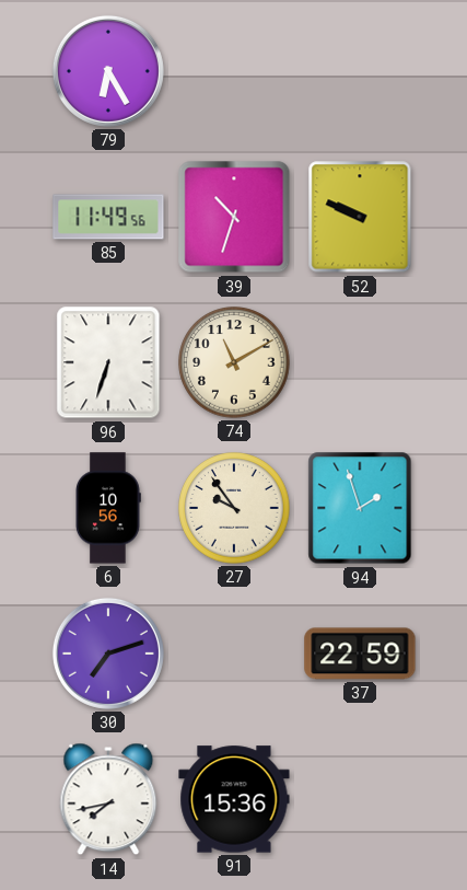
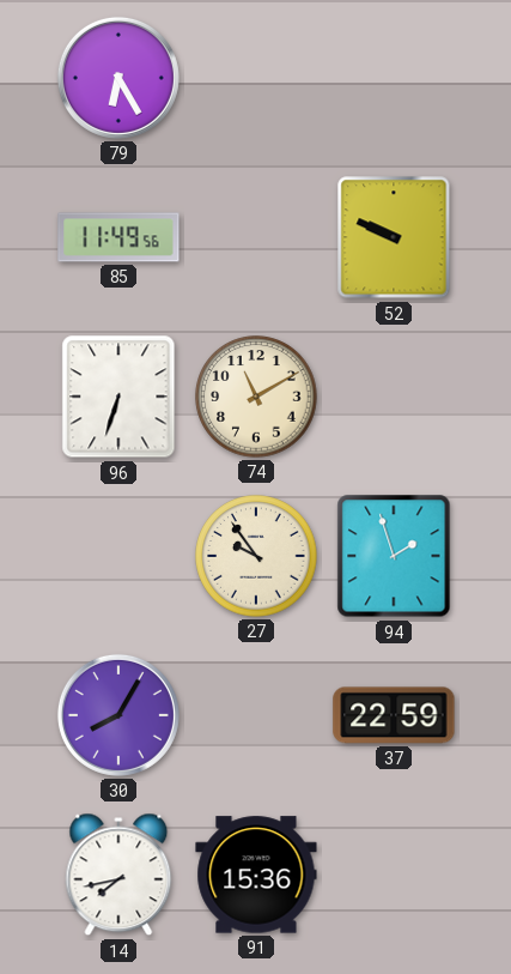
39: 10:33 -> none (234, 217)
6: 10:56 -> none (108, 508)
30: 7:12 -> 8:05 (118, 715)
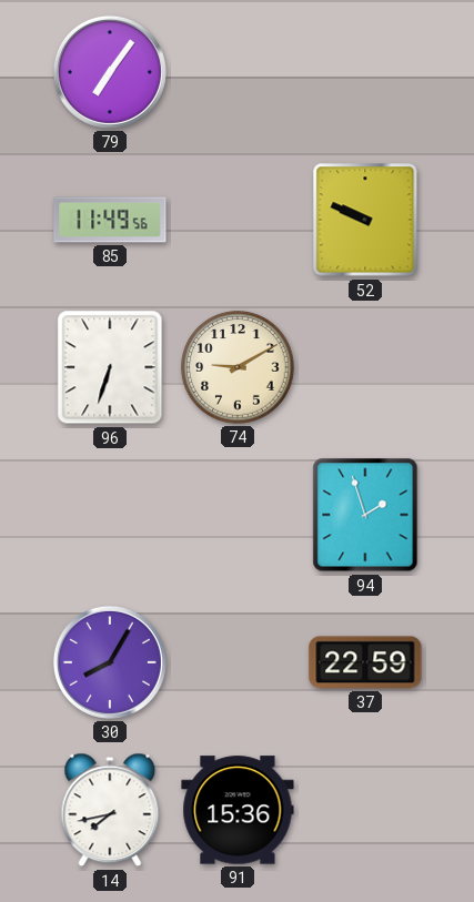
79: 6:25 -> 7:06 (110, 72)
74: 11:10 -> 9:10 (238, 367)
27: 9:54 -> none (256, 556)
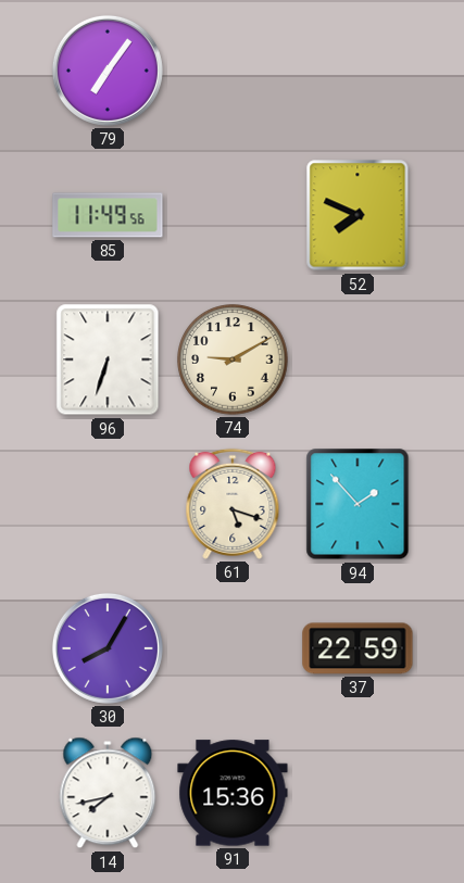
52: 9:49 -> 7:49 (358, 215)
61: none -> 5:18 (233, 504)
94: 1:57 -> 1:53 (358, 504)
